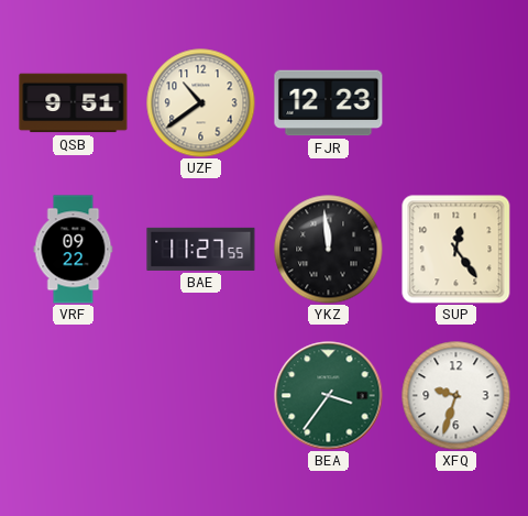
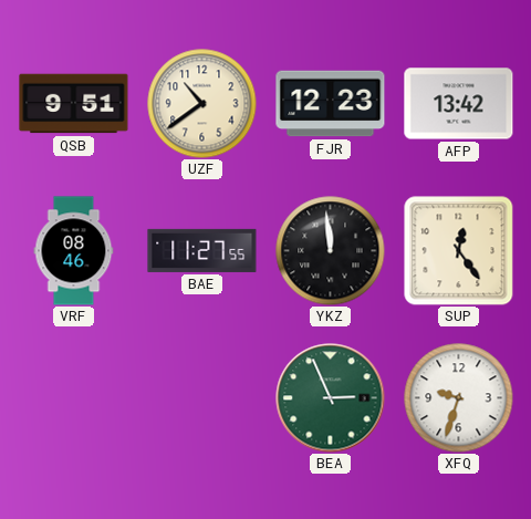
AFP: none -> 13:42 (459, 104)
VRF: 09:22 -> 08:46 (74, 251)
BEA: 3:36 -> 2:56 (331, 398)
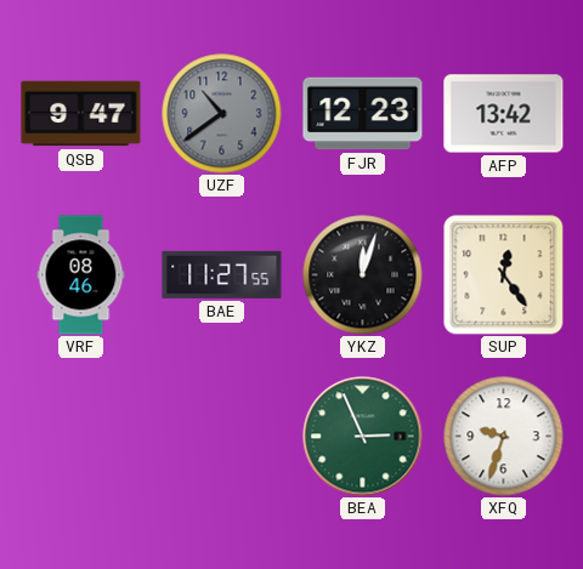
QSB: 9:51 -> 9:47 (81, 114)
UZF dial: cream -> grey (222, 114)
YKZ: 11:59 -> 12:03 (363, 275)
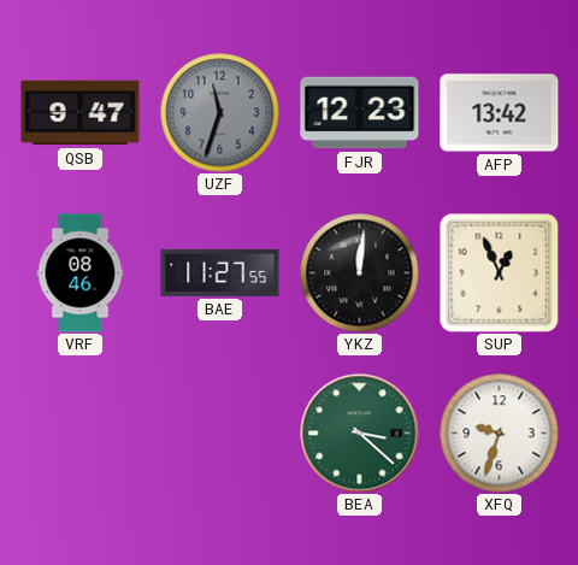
UZF: 10:39 -> 11:33 (220, 113)
YKZ: 12:03 -> 12:01 (360, 273)
SUP: 12:24 -> 12:56 (499, 272)
BEA: 2:56 -> 3:22 (360, 434)
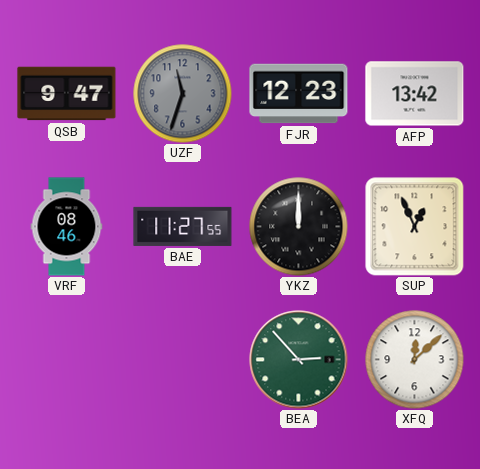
YKZ: 12:01 -> 12:00 (299, 227)
BEA: 3:22 -> 2:53 (299, 360)
XFQ: 9:33 -> 12:08 (415, 360)
